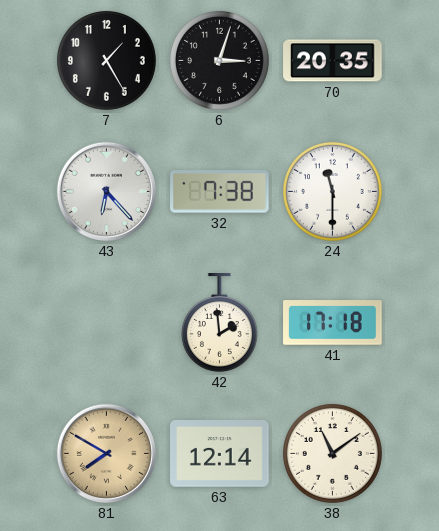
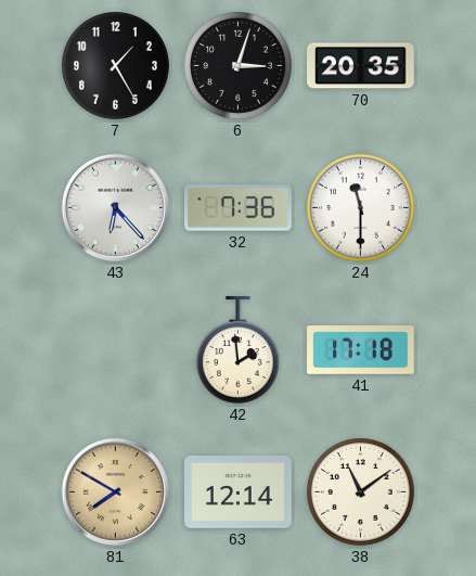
32: 7:38 -> 7:36 (239, 208)
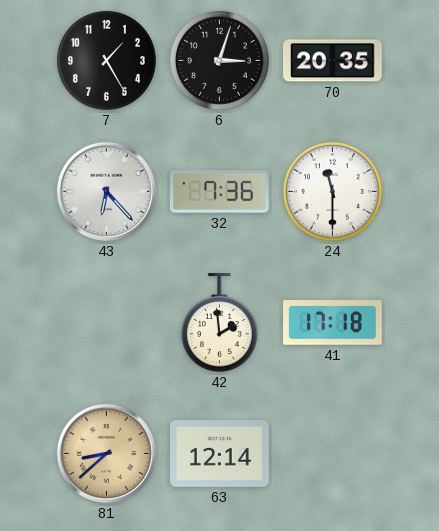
81: 7:50 -> 8:38 (106, 453)
38: 11:09 -> none (360, 491)
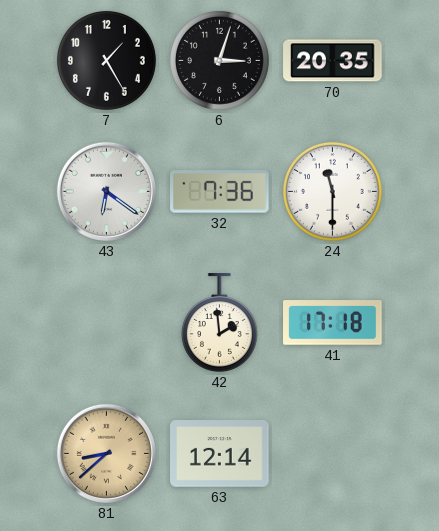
43: 6:23 -> 6:21 (106, 191)
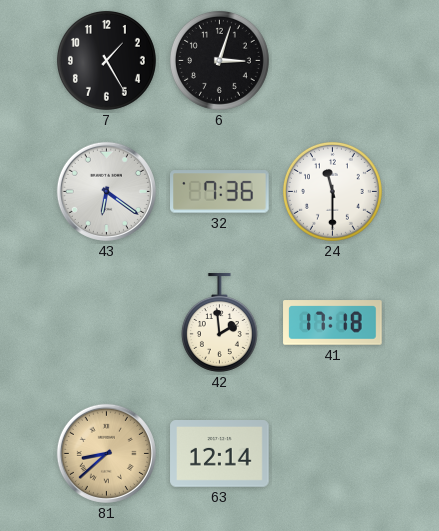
70: 20:35 -> none (333, 61)
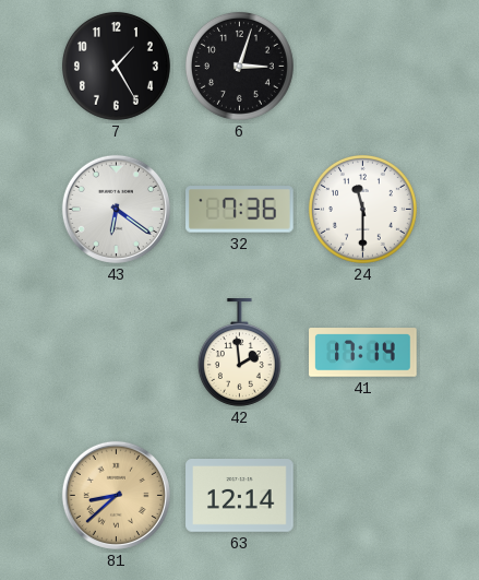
41: 17:18 -> 17:14 (363, 353)
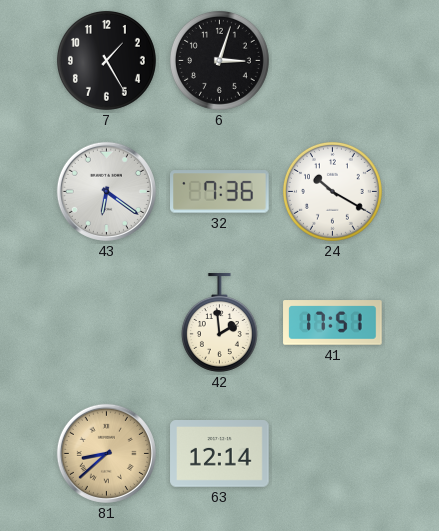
24: 11:30 -> 10:20 (332, 191)
41: 17:14 -> 17:51 (333, 323)
